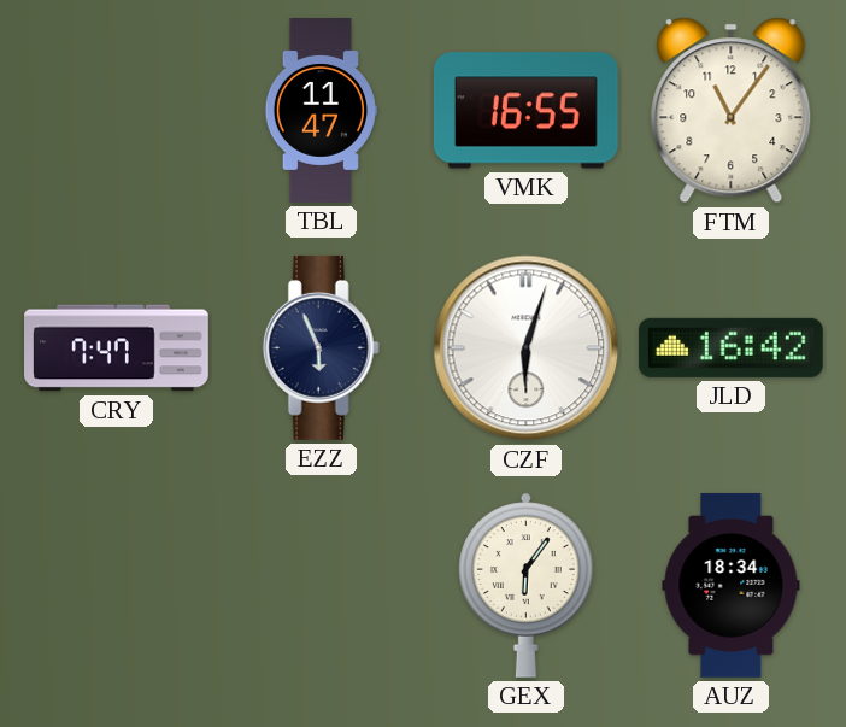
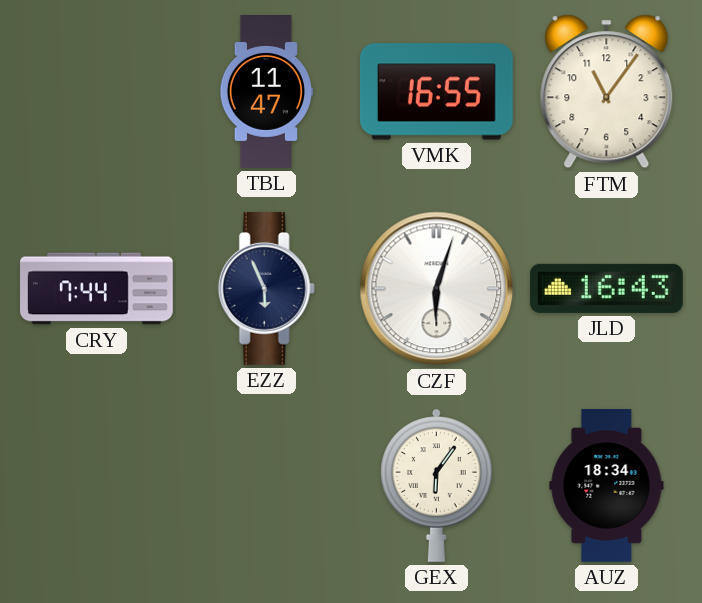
CRY: 7:47 -> 7:44 (97, 289)
JLD: 16:42 -> 16:43 (606, 288)
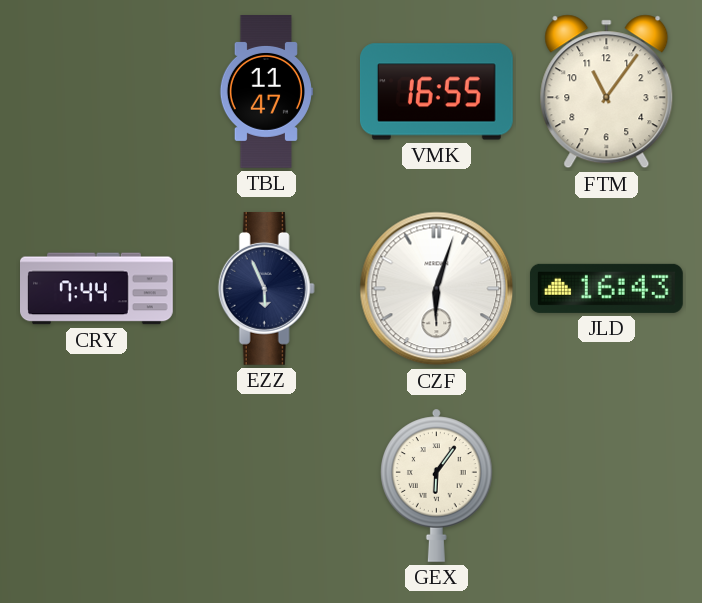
AUZ: 18:34 -> none (607, 485)
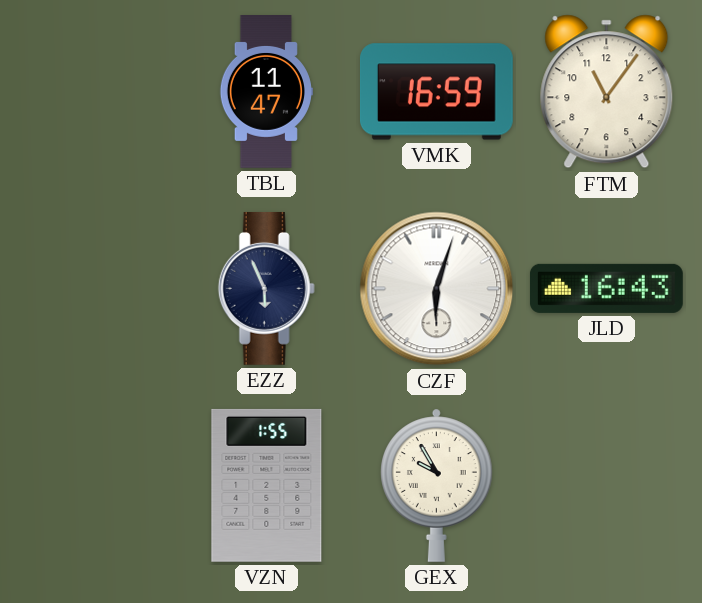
VMK: 16:55 -> 16:59 (436, 92)
CRY: 7:44 -> none (97, 289)
VZN: none -> 1:55 (267, 485)
GEX: 6:06 -> 9:55 (437, 485)
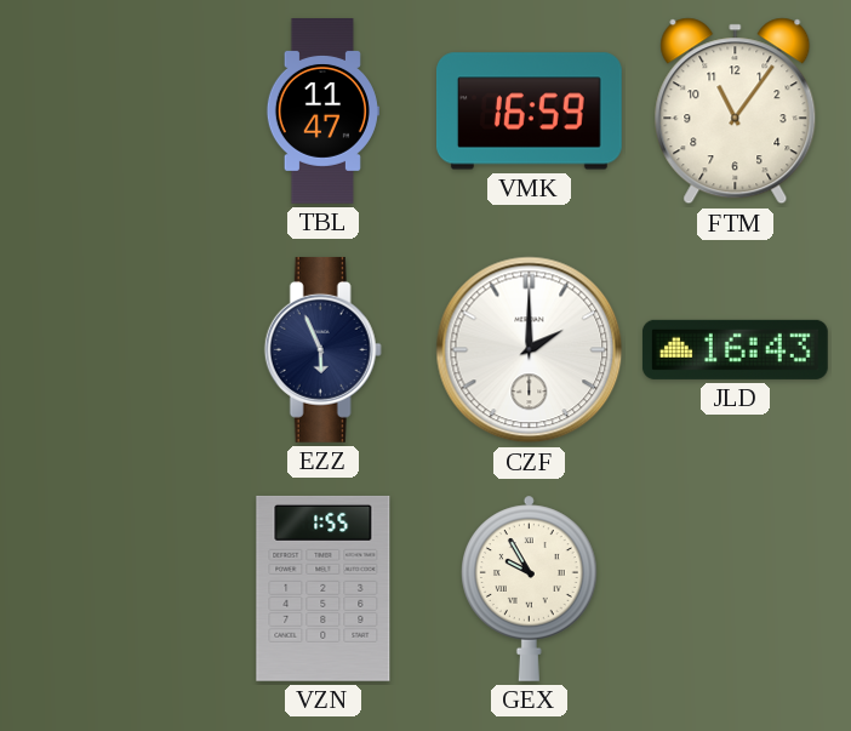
CZF: 6:03 -> 2:00 (530, 350)
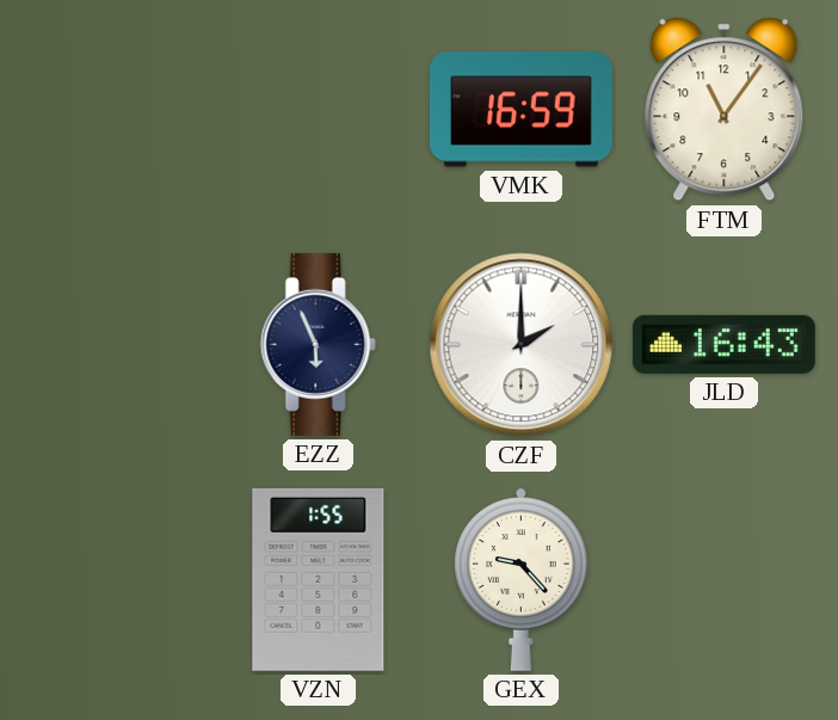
TBL: 11:47 -> none (322, 112)
GEX: 9:55 -> 9:23 (522, 579)
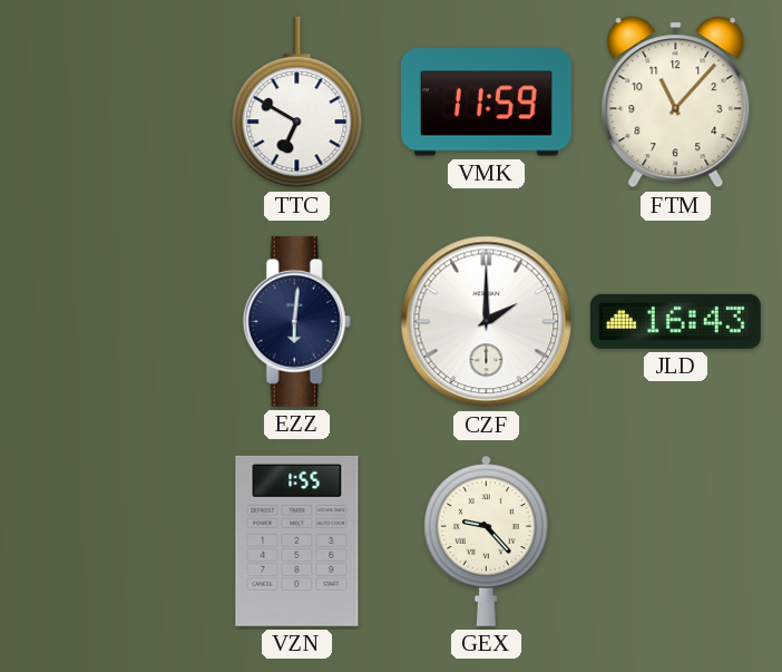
TTC: none -> 6:50 (297, 103)
VMK: 16:59 -> 11:59 (486, 103)
FTM: 11:06 -> 11:07 (676, 103)
EZZ: 5:56 -> 6:01 (296, 321)
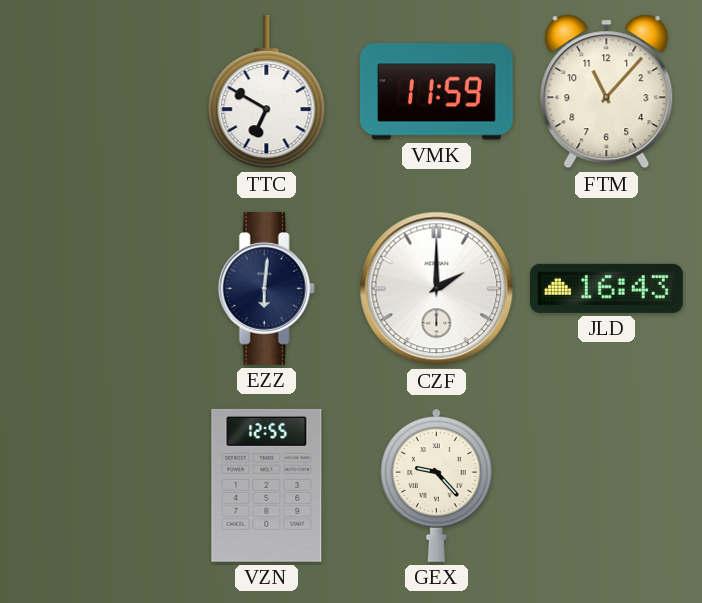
VZN: 1:55 -> 12:55 (267, 485)
